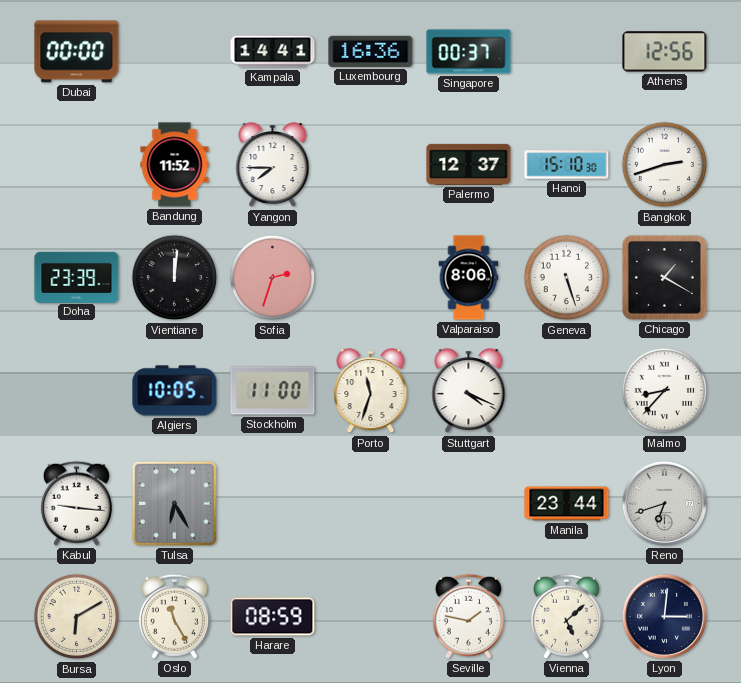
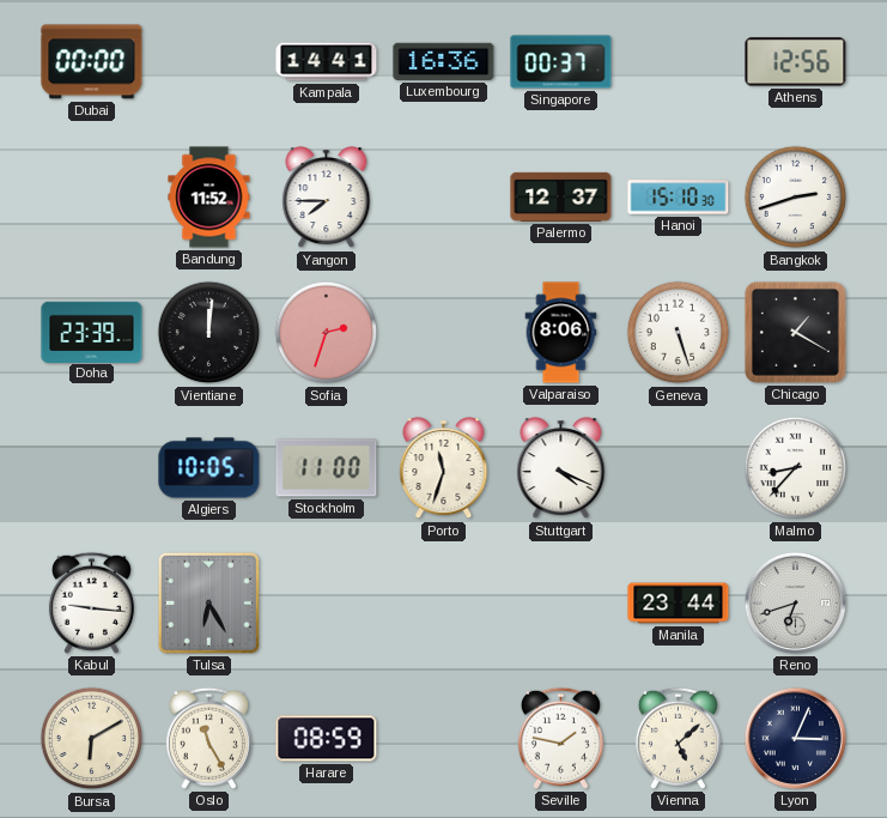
Lyon: 3:01 -> 3:04 (795, 738)
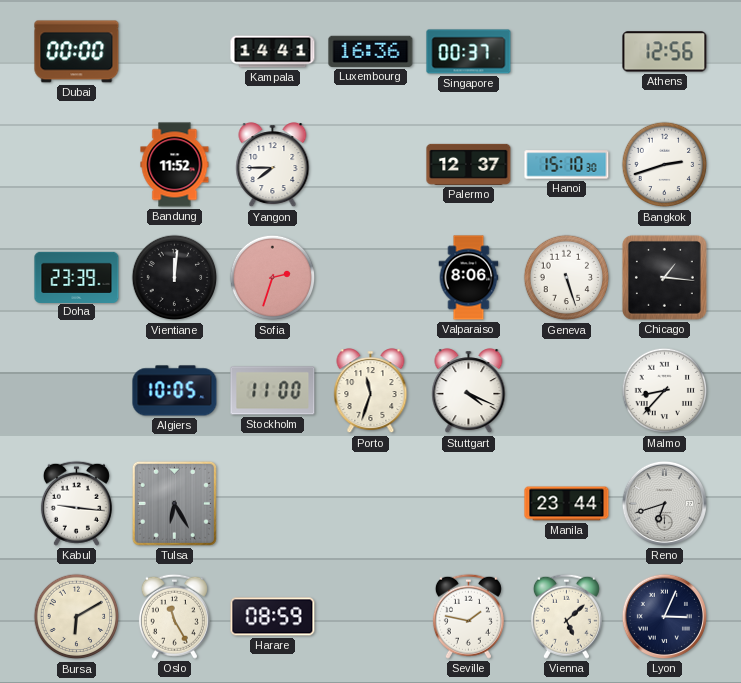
Chicago: 1:20 -> 1:16 (664, 277)
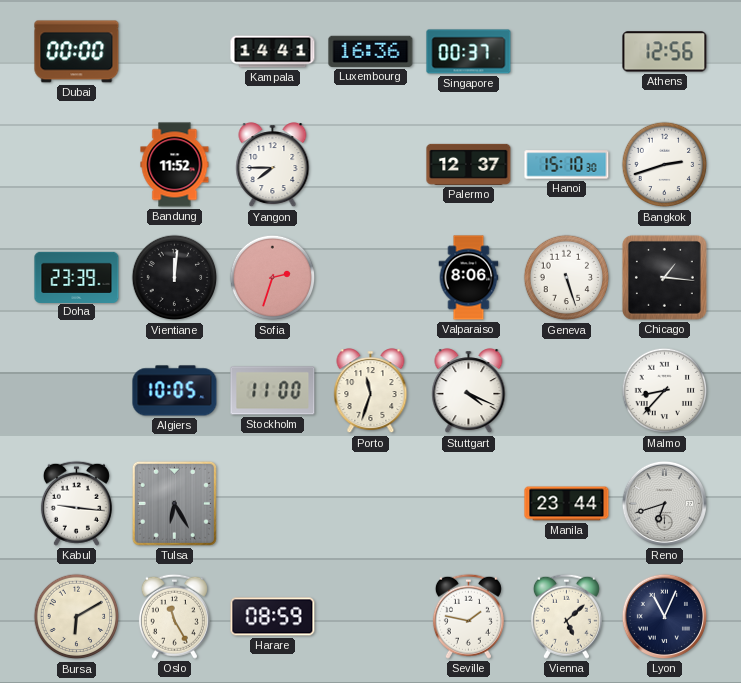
Lyon: 3:04 -> 11:04 (664, 616)
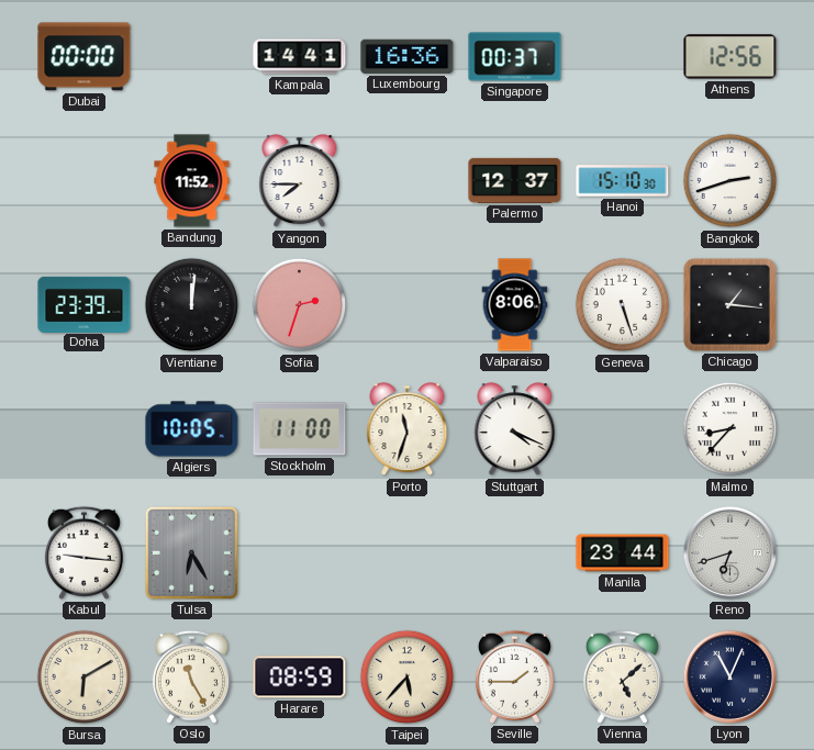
Taipei: none -> 5:37 (408, 678)
Seville: 1:47 -> 1:45 (514, 676)
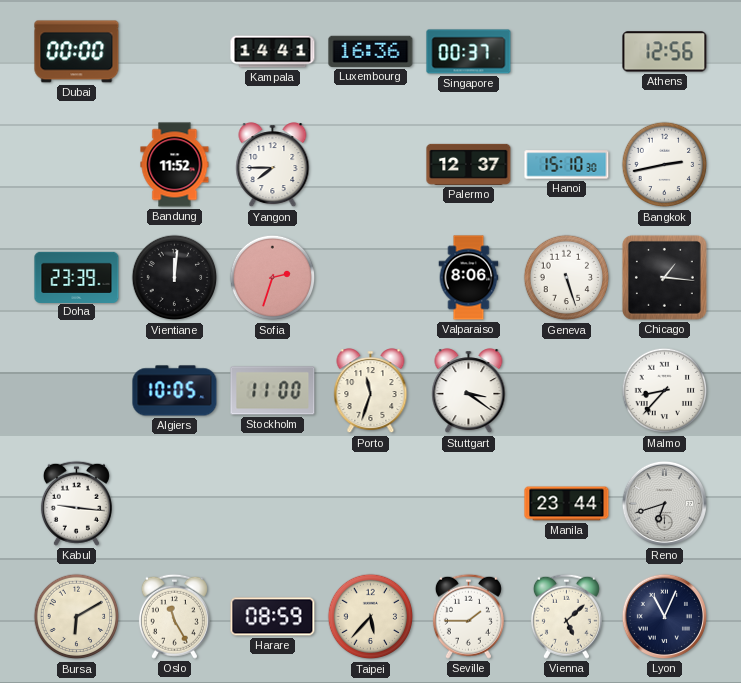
Bangkok: 2:42 -> 2:43 (665, 165)
Stuttgart: 4:19 -> 3:21 (469, 391)
Tulsa: 6:25 -> none (191, 552)
